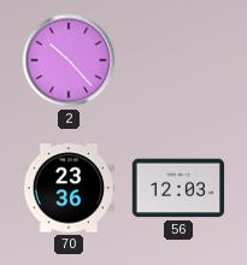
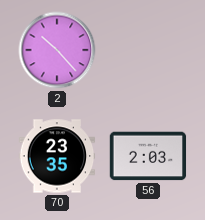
70: 23:36 -> 23:35 (57, 156)
56: 12:03 -> 2:03 (148, 156)
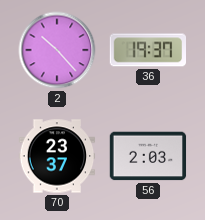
36: none -> 19:37 (147, 50)
70: 23:35 -> 23:37 (57, 156)
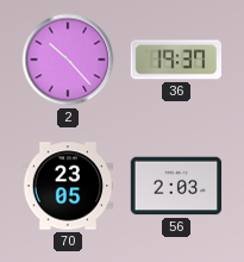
70: 23:37 -> 23:05 (68, 186)
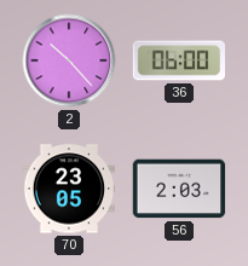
36: 19:37 -> 06:00 (178, 60)
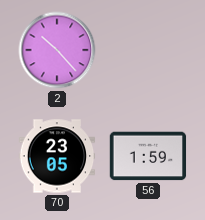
36: 06:00 -> none (178, 60)
56: 2:03 -> 1:59 (148, 156)
